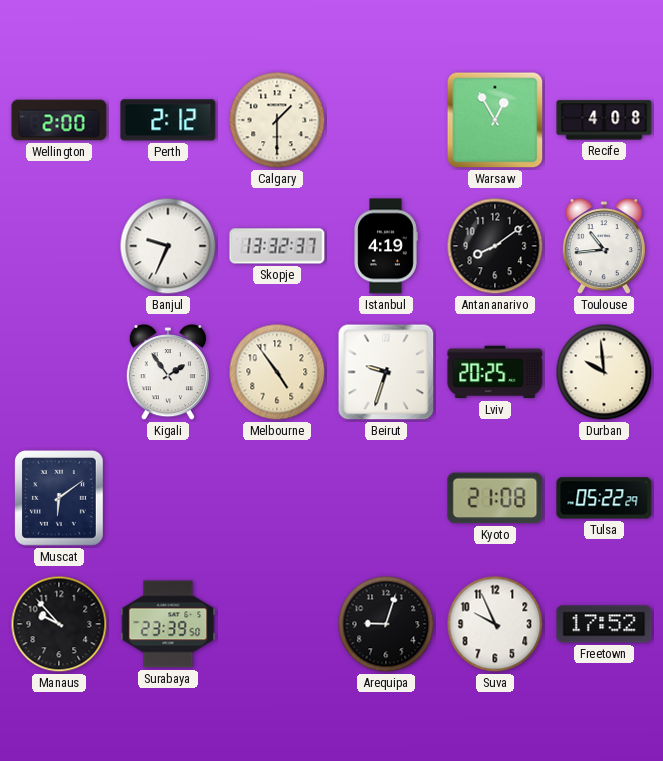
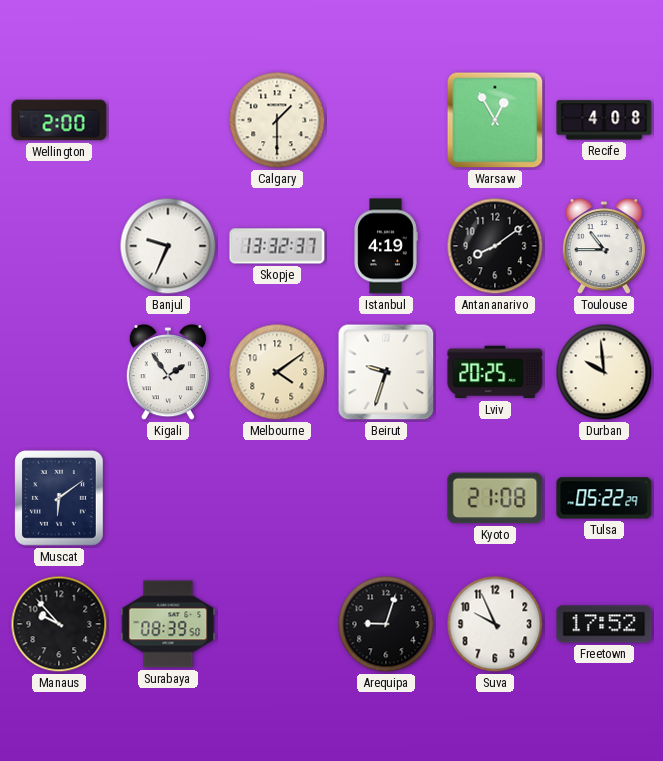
Perth: 2:12 -> none (168, 120)
Toulouse: 10:44 -> 10:45 (604, 247)
Melbourne: 4:54 -> 4:09 (277, 372)
Surabaya: 23:39 -> 08:39 (168, 624)
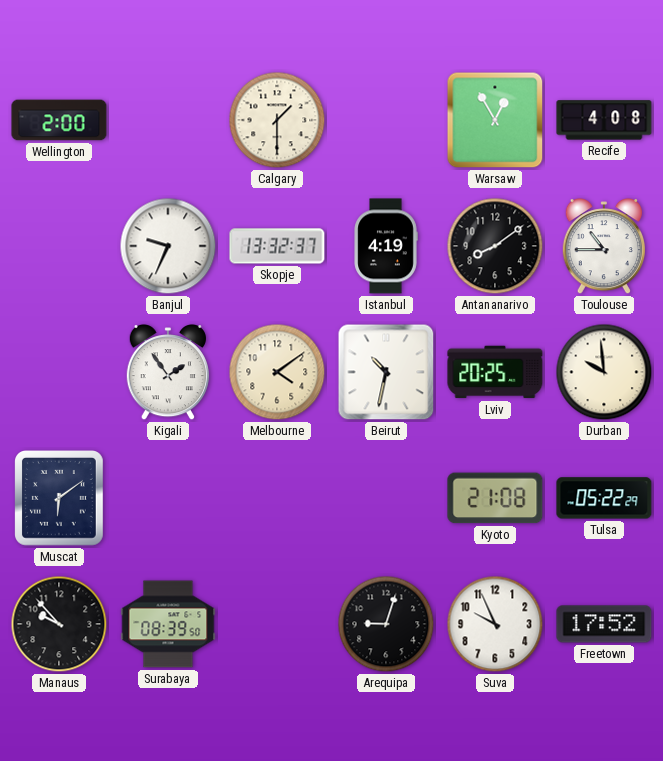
Beirut: 9:33 -> 10:32 (386, 372)
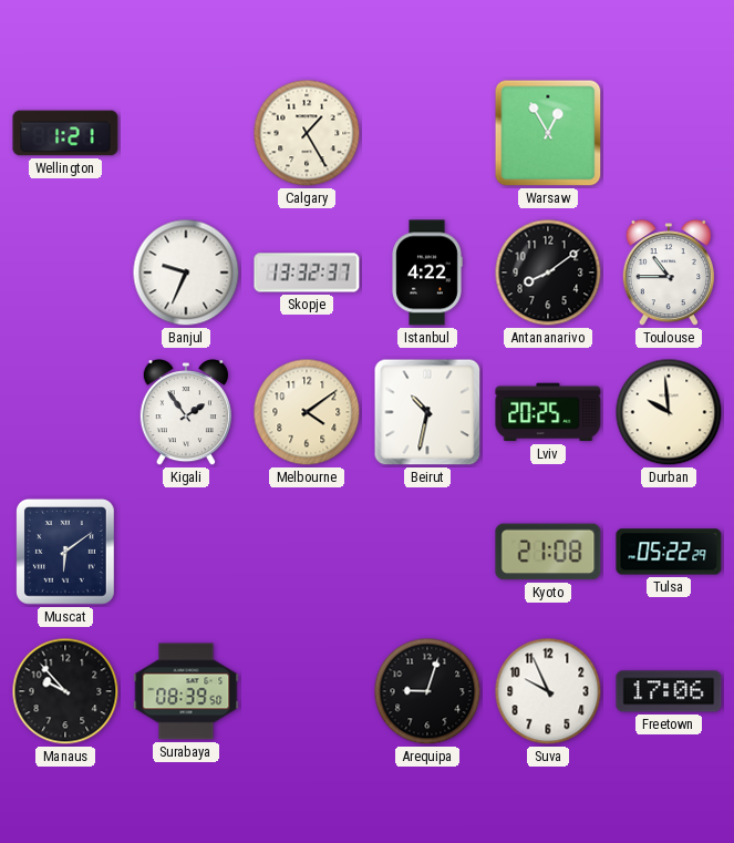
Wellington: 2:00 -> 1:21 (65, 133)
Calgary: 1:30 -> 1:25 (307, 133)
Recife: 4:08 -> none (604, 120)
Istanbul: 4:19 -> 4:22 (427, 273)
Freetown: 17:52 -> 17:06 (669, 691)
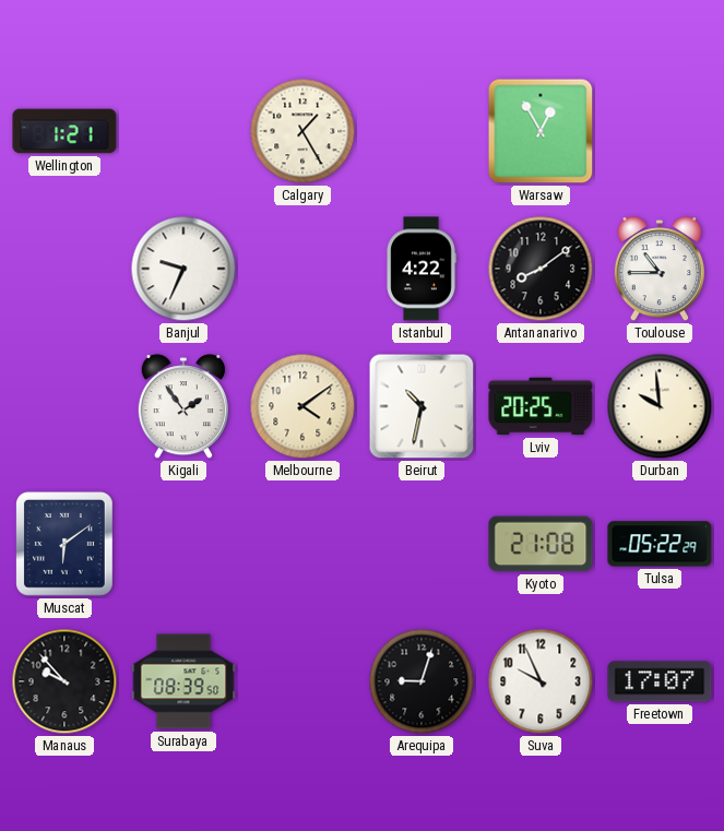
Skopje: 13:32 -> none (307, 273)
Freetown: 17:06 -> 17:07 (660, 681)
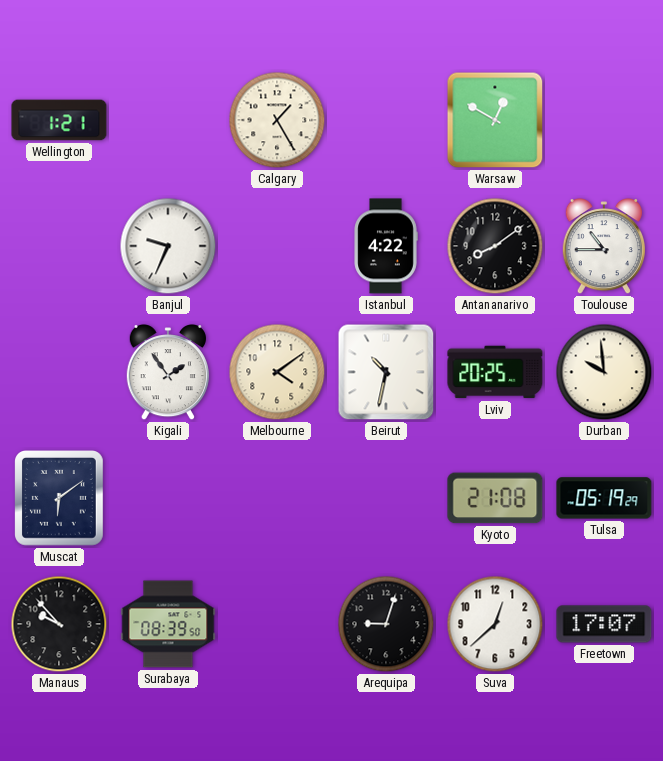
Warsaw: 12:55 -> 12:50 (495, 120)
Tulsa: 05:22 -> 05:19 (604, 498)
Suva: 9:56 -> 12:38 (495, 624)
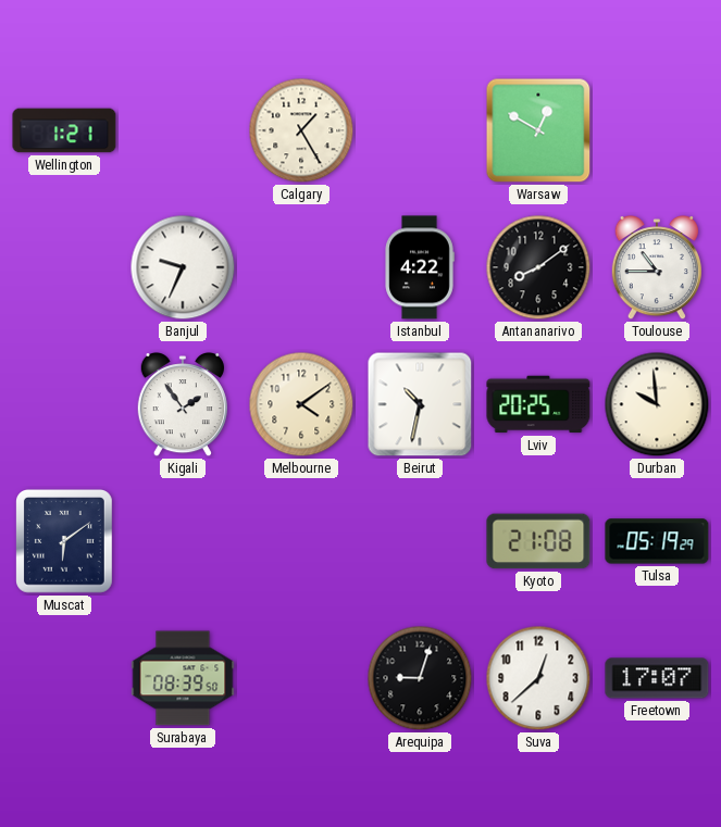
Manaus: 9:53 -> none (59, 624)
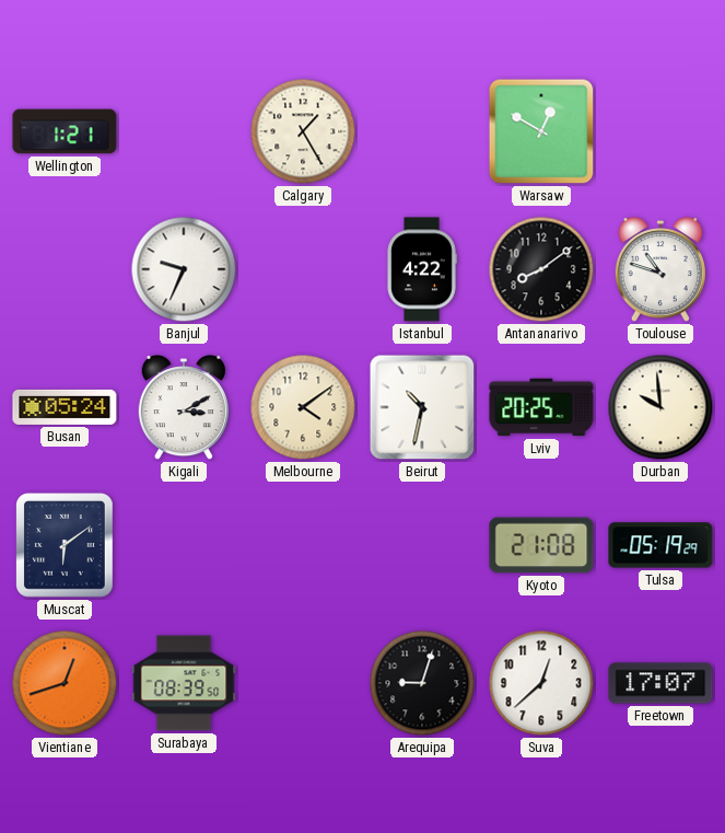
Toulouse: 10:45 -> 10:48 (660, 270)
Busan: none -> 05:24 (65, 407)
Kigali: 1:54 -> 3:10 (184, 408)
Vientiane: none -> 12:42 (65, 683)
